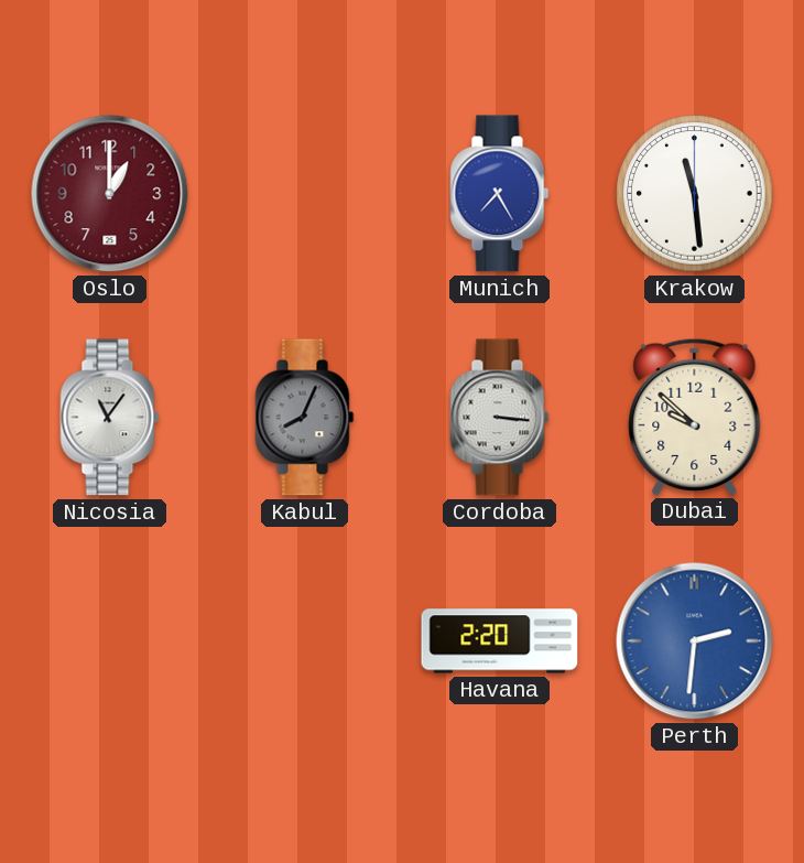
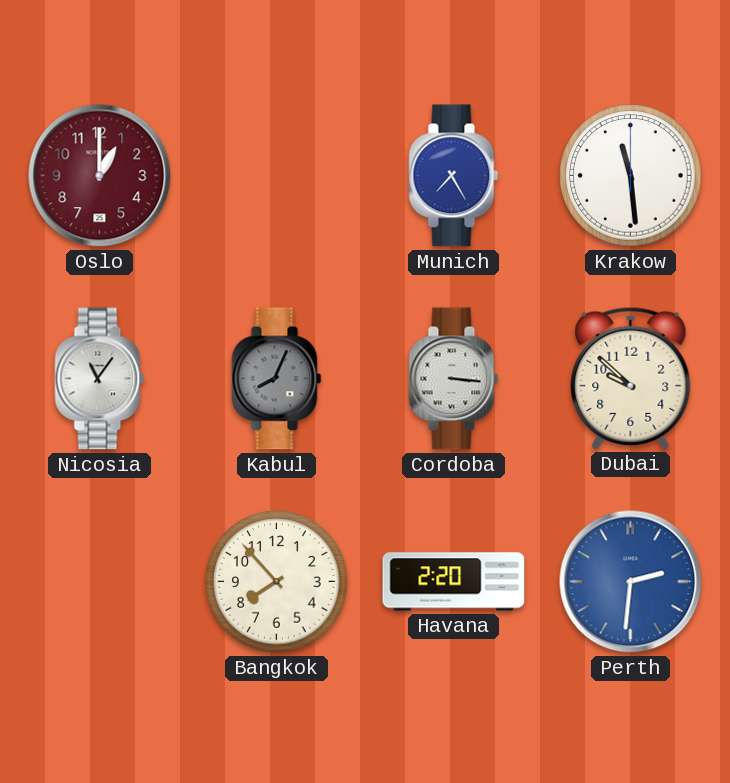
Bangkok: none -> 7:53 (277, 582)
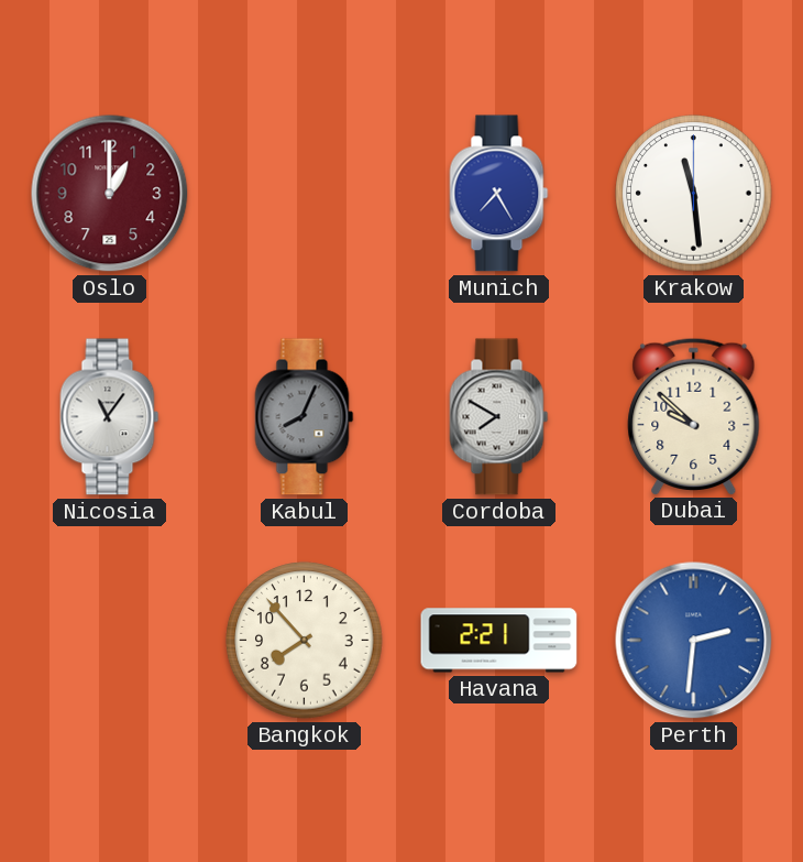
Cordoba: 3:16 -> 7:50 (499, 417)
Havana: 2:20 -> 2:21 (499, 641)
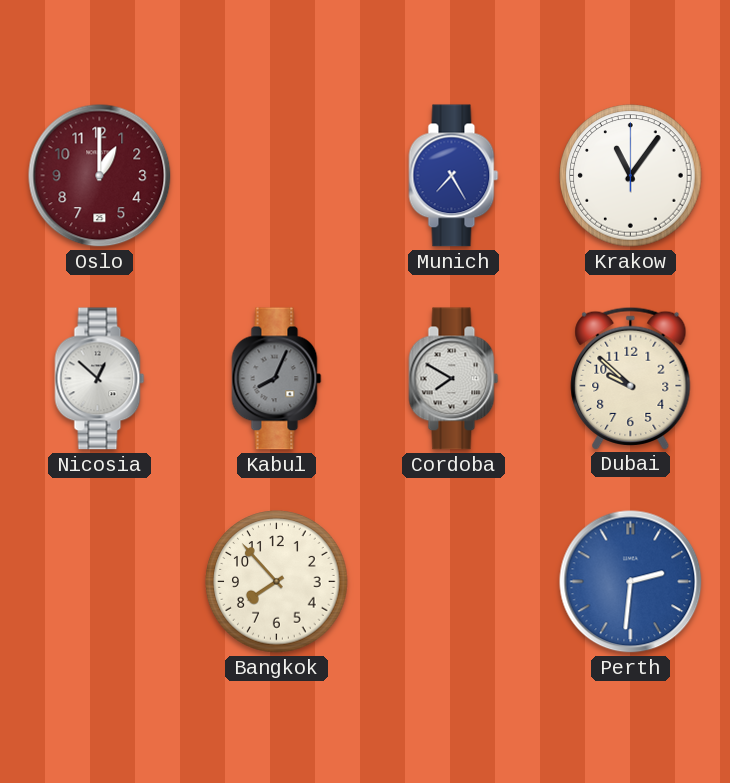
Krakow: 11:29 -> 11:06 (631, 176)
Nicosia: 11:06 -> 12:52 (100, 379)
Havana: 2:21 -> none (499, 641)
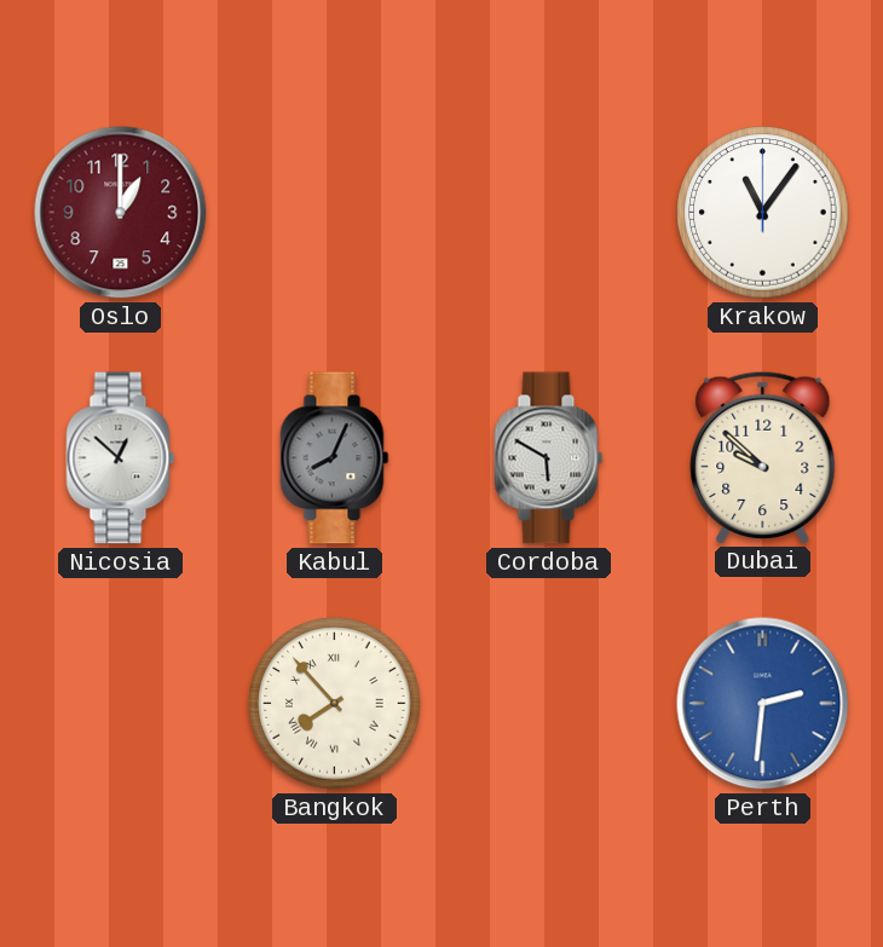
Munich: 7:25 -> none (454, 176)
Cordoba: 7:50 -> 5:50 (549, 458)
Bangkok numerals: Arabic -> Roman (335, 704)
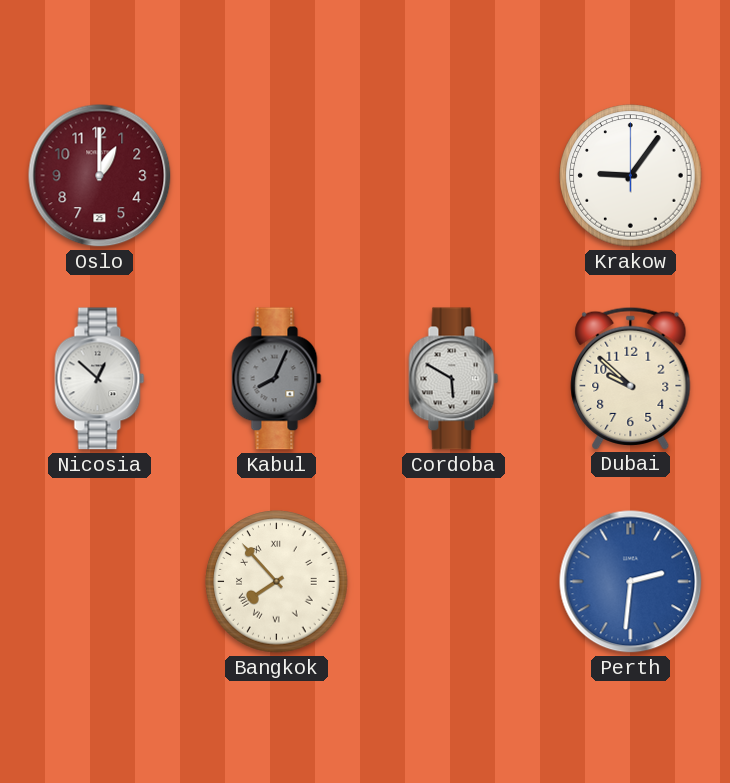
Krakow: 11:06 -> 9:06 (631, 176)
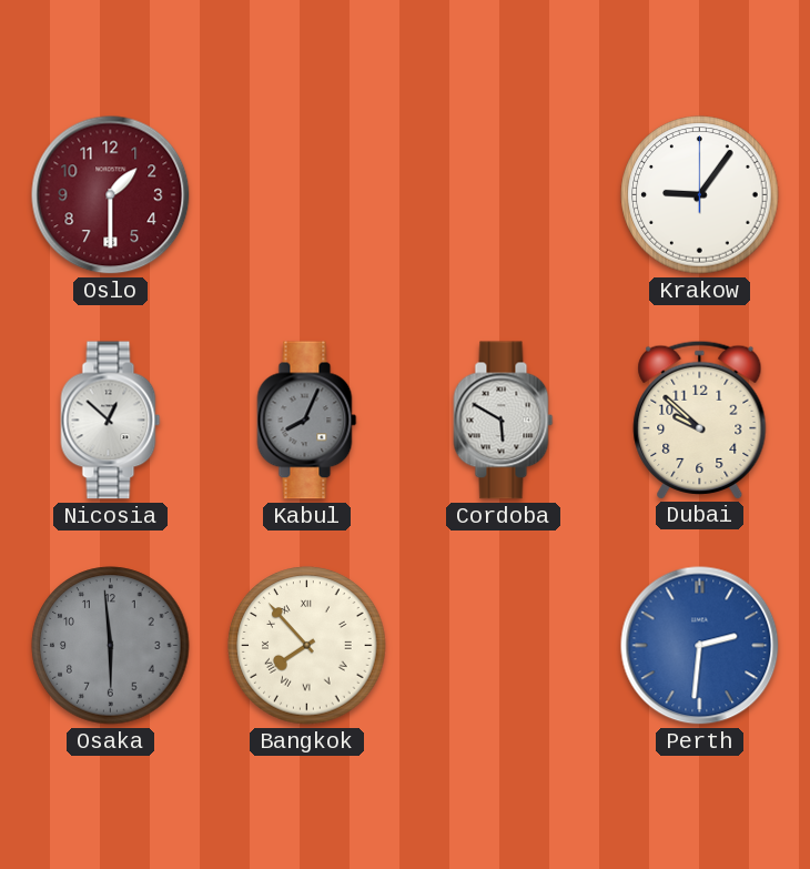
Oslo: 1:00 -> 1:30 (111, 195)
Osaka: none -> 5:59 (111, 646)
